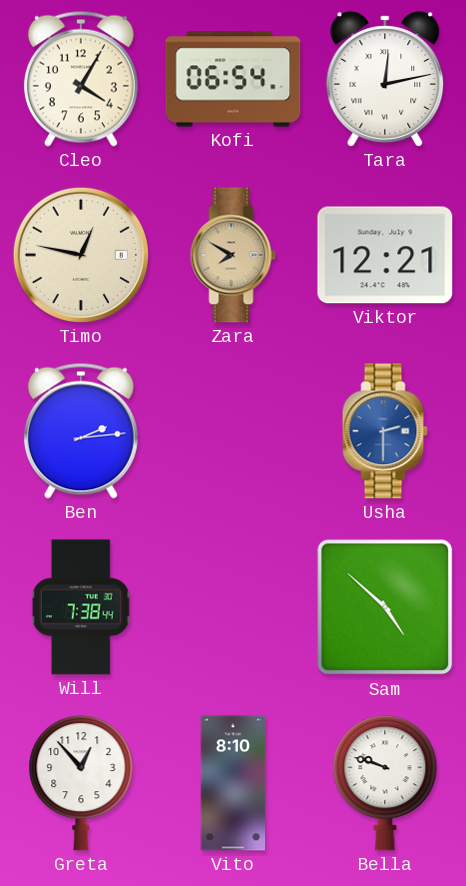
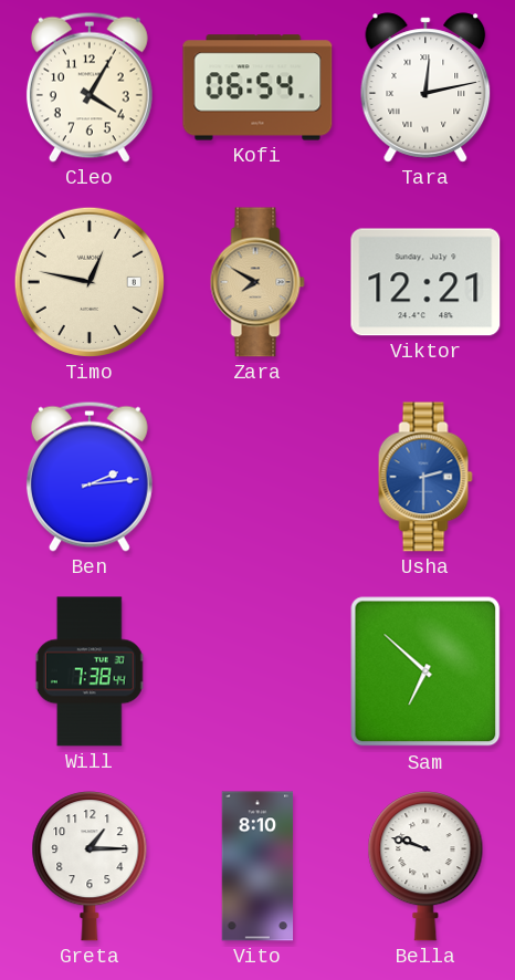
Sam: 4:52 -> 6:52 (425, 671)
Greta: 12:53 -> 1:15 (90, 866)
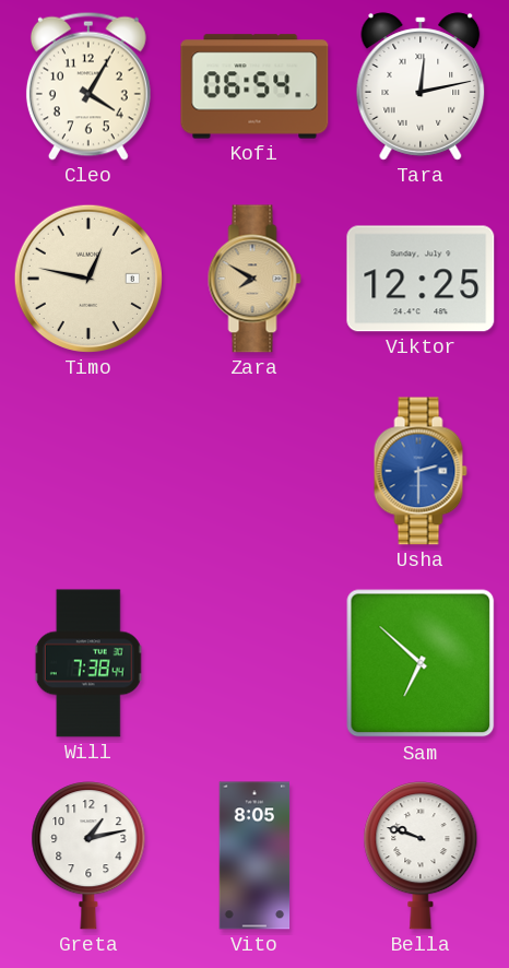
Viktor: 12:21 -> 12:25 (421, 279)
Ben: 2:14 -> none (90, 477)
Greta: 1:15 -> 1:13 (88, 855)
Vito: 8:10 -> 8:05 (254, 855)
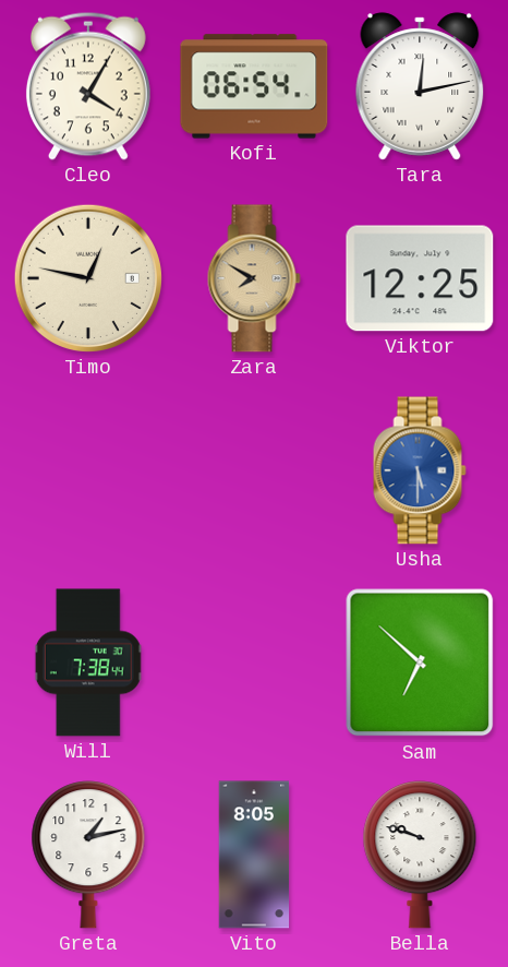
Usha: 2:30 -> 5:30 (420, 470)
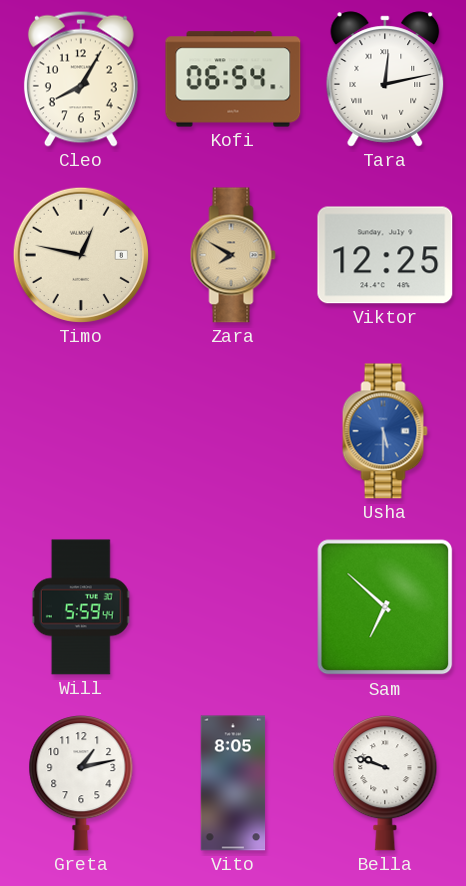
Cleo: 4:05 -> 8:05 (81, 79)
Will: 7:38 -> 5:59 (81, 607)
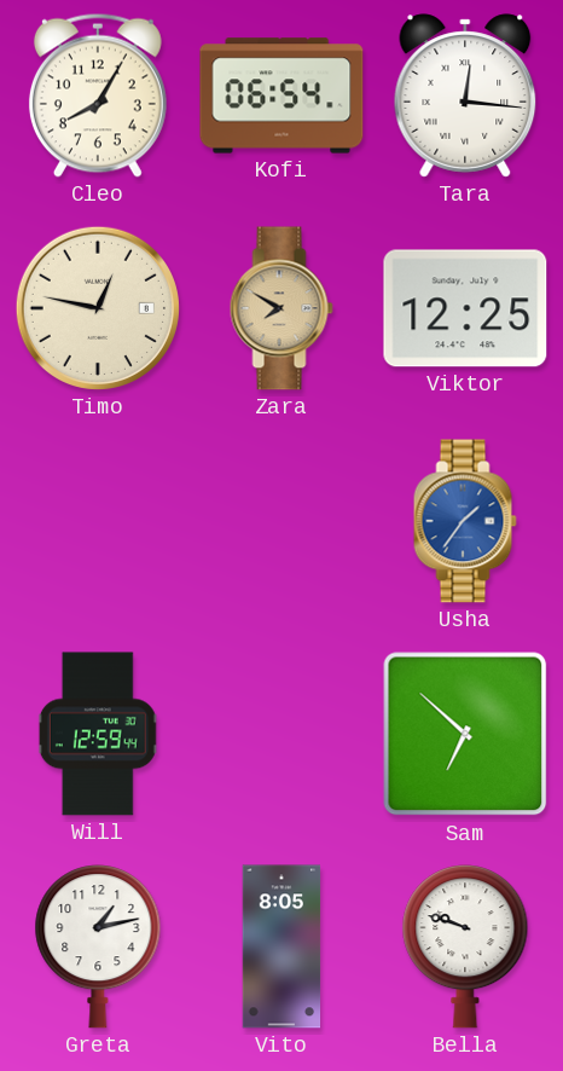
Tara: 12:13 -> 12:16 (465, 95)
Usha: 5:30 -> 1:36 (465, 521)
Will: 5:59 -> 12:59 (98, 734)
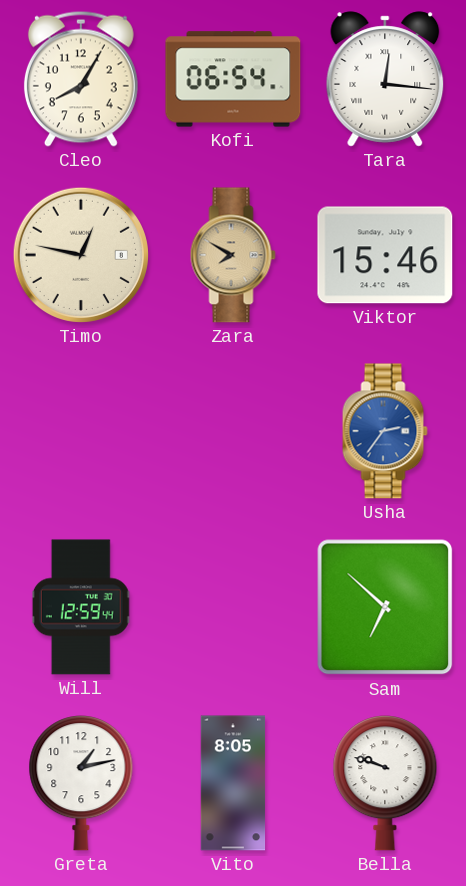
Viktor: 12:25 -> 15:46 (385, 255)
Usha: 1:36 -> 2:36 (385, 431)
